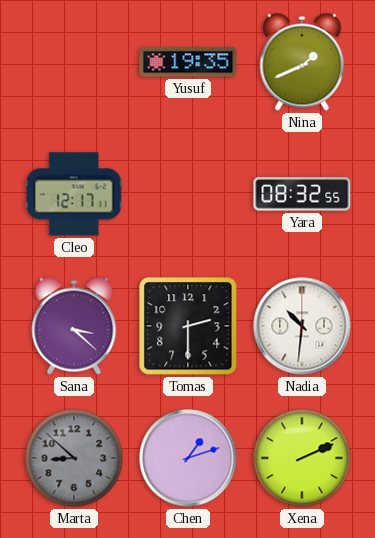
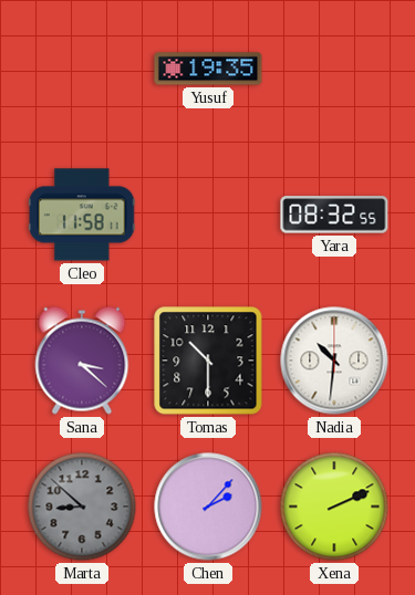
Nina: 1:41 -> none (302, 62)
Cleo: 12:17 -> 11:58 (83, 215)
Tomas: 2:30 -> 10:30 (208, 361)
Chen: 1:12 -> 2:07 (208, 507)
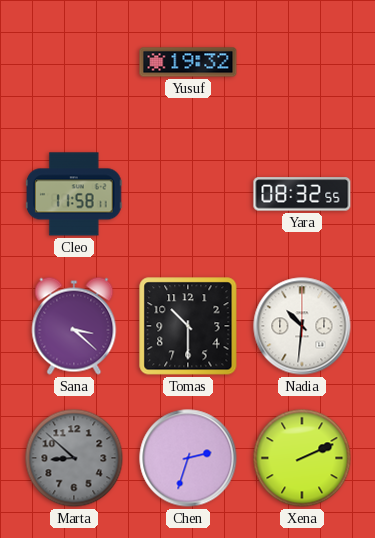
Yusuf: 19:35 -> 19:32 (188, 62)
Chen: 2:07 -> 2:33 (188, 458)
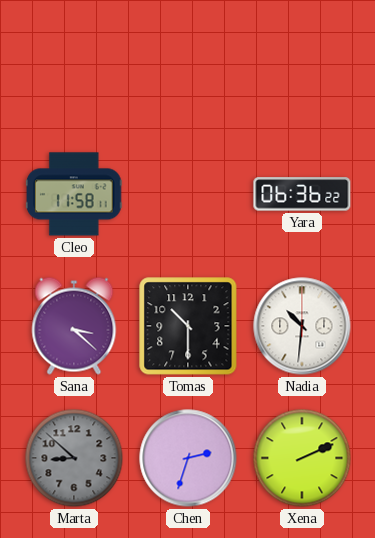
Yusuf: 19:32 -> none (188, 62)
Yara: 08:32 -> 06:36 (302, 194)
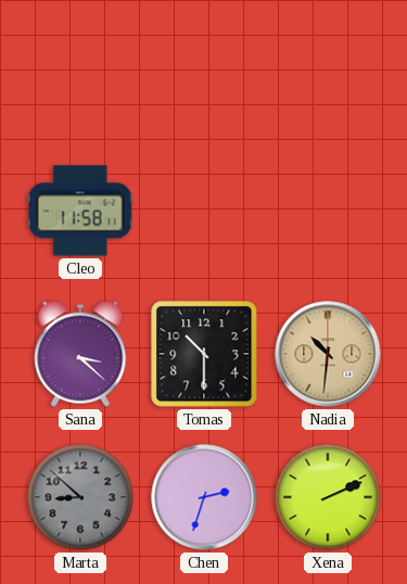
Yara: 06:36 -> none (302, 194)
Nadia dial: white -> champagne (328, 354)
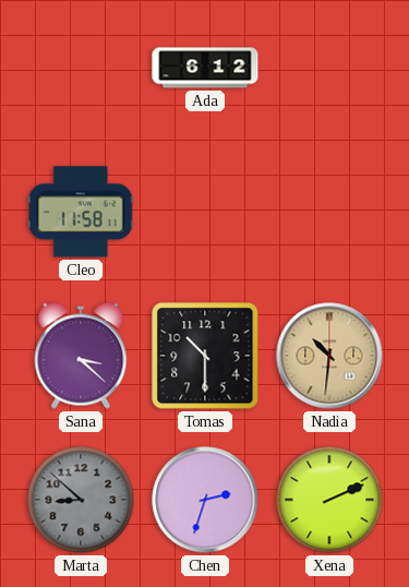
Ada: none -> 6:12 (205, 68)
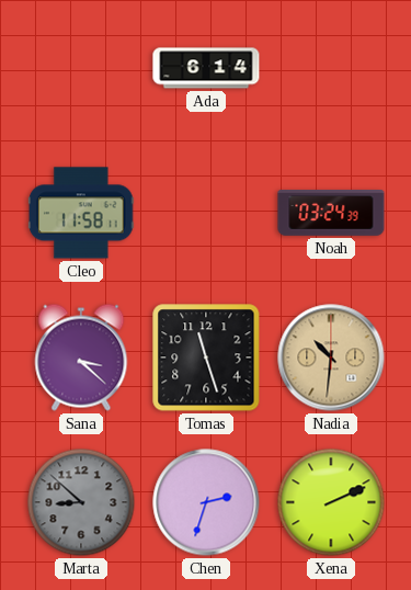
Ada: 6:12 -> 6:14 (206, 68)
Noah: none -> 03:24 (331, 214)
Tomas: 10:30 -> 11:27 (206, 358)
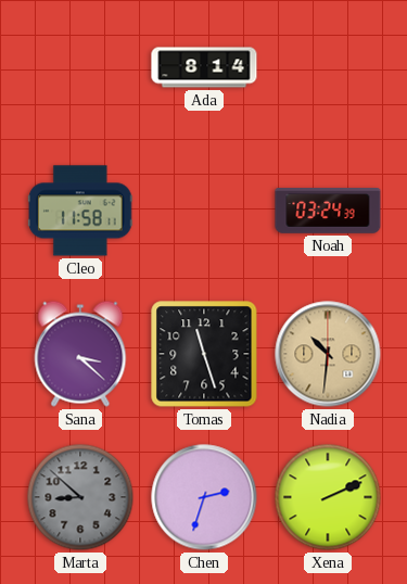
Ada: 6:14 -> 8:14 (204, 67)
